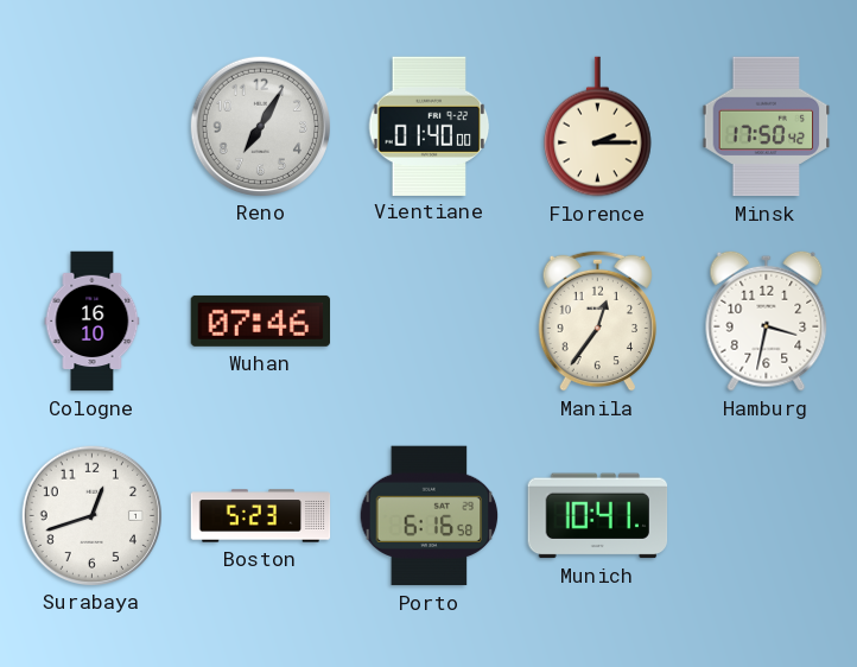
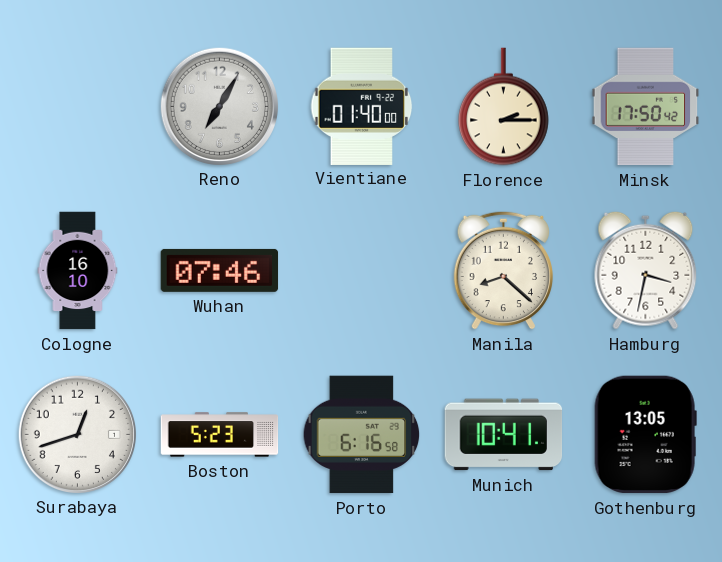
Manila: 12:36 -> 8:22 (503, 270)
Gothenburg: none -> 13:05 (645, 435)
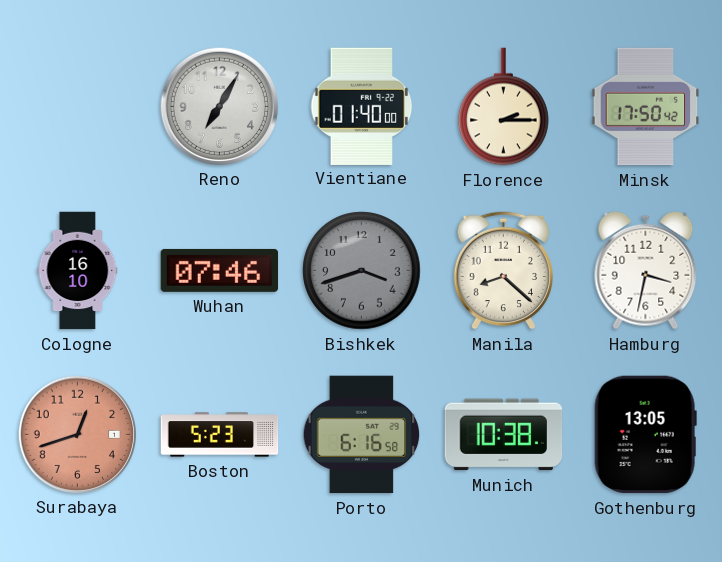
Bishkek: none -> 3:42 (362, 271)
Surabaya dial: white -> salmon (77, 434)
Munich: 10:41 -> 10:38 (504, 435)
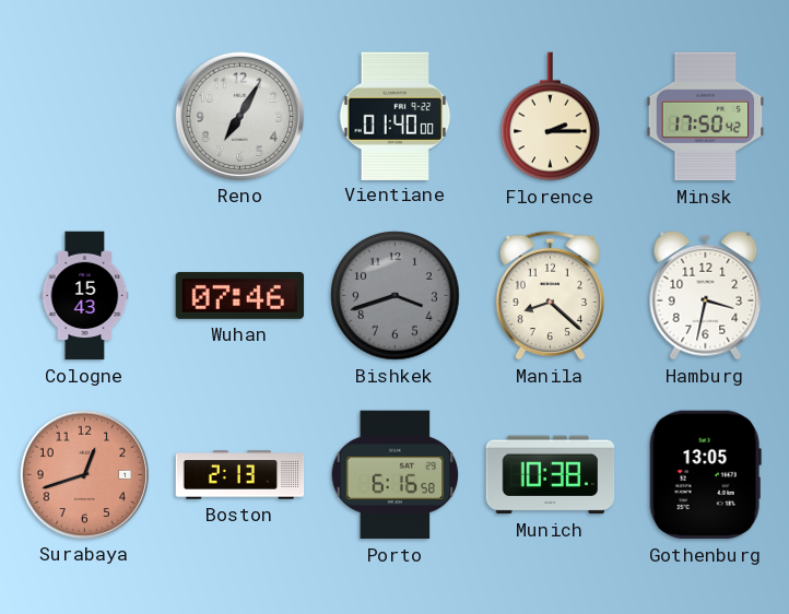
Cologne: 16:10 -> 15:43 (85, 296)
Boston: 5:23 -> 2:13 (240, 475)
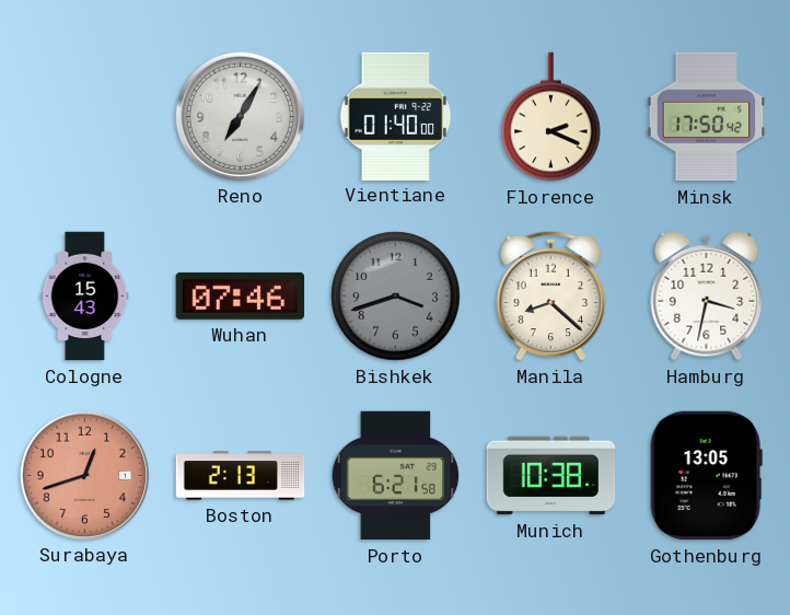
Florence: 2:15 -> 2:19 (551, 117)
Porto: 6:16 -> 6:21 (396, 476)
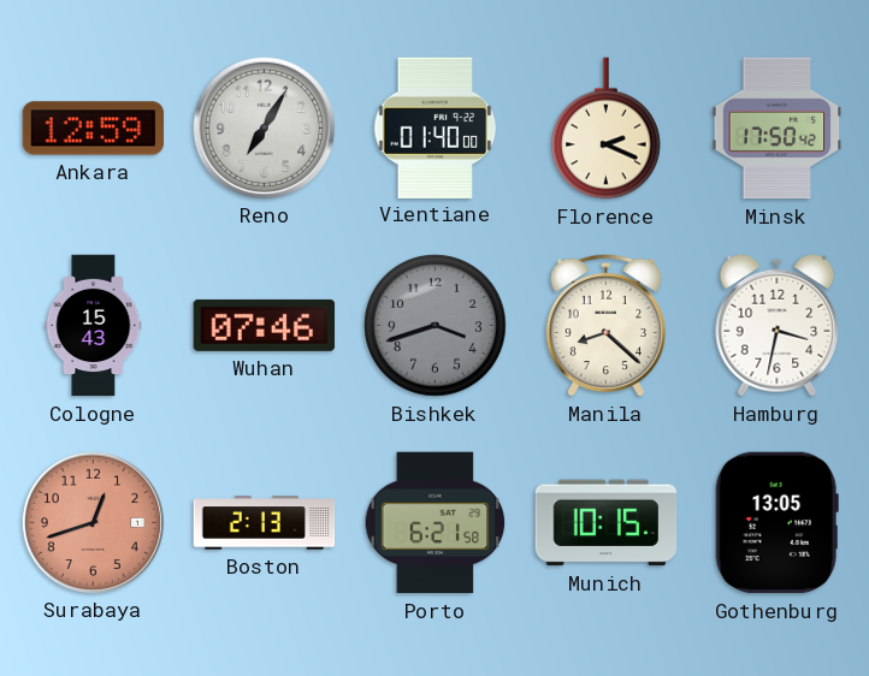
Ankara: none -> 12:59 (94, 129)
Munich: 10:38 -> 10:15 (607, 523)
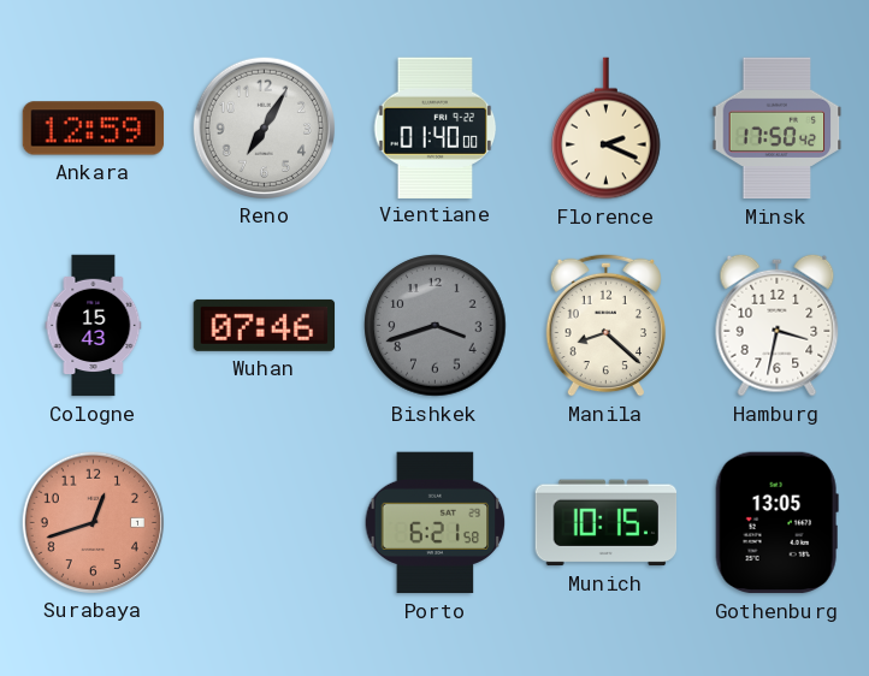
Boston: 2:13 -> none (265, 523)
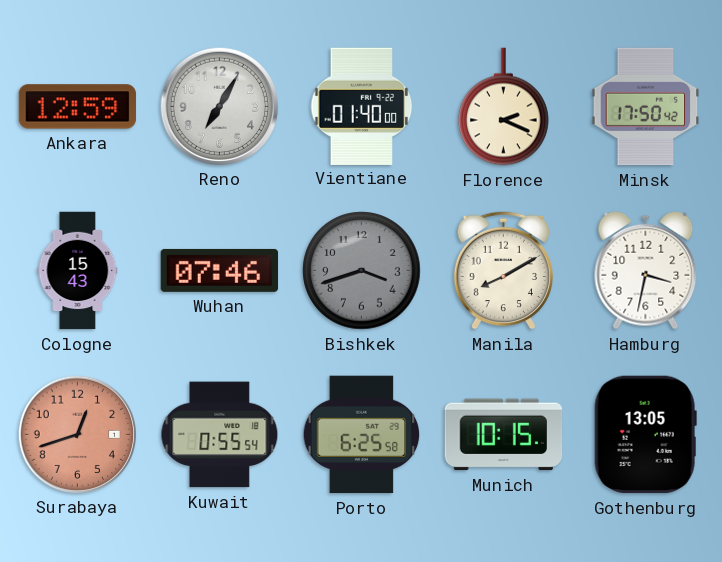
Manila: 8:22 -> 8:10 (503, 270)
Kuwait: none -> 0:55 (220, 435)
Porto: 6:21 -> 6:25 (362, 435)
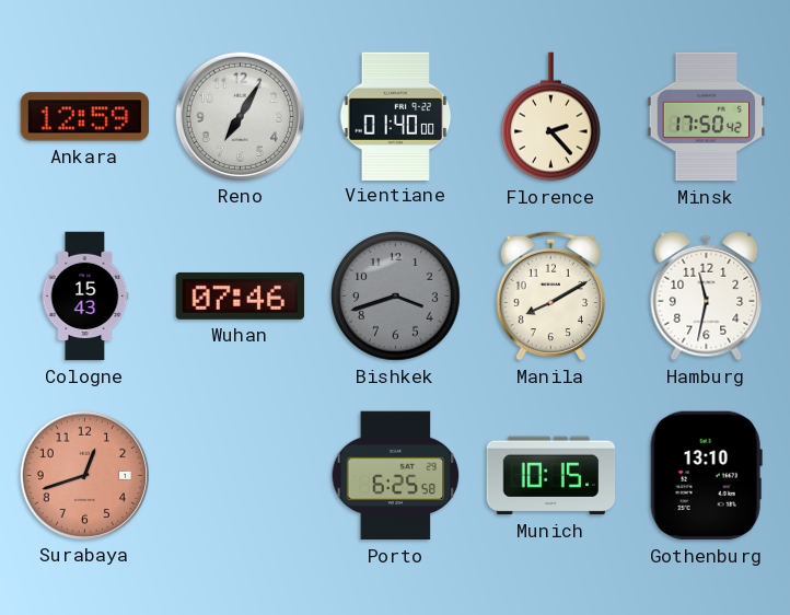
Florence: 2:19 -> 2:23 (551, 117)
Hamburg: 3:32 -> 11:32 (707, 295)
Kuwait: 0:55 -> none (220, 435)
Gothenburg: 13:05 -> 13:10 (706, 476)
